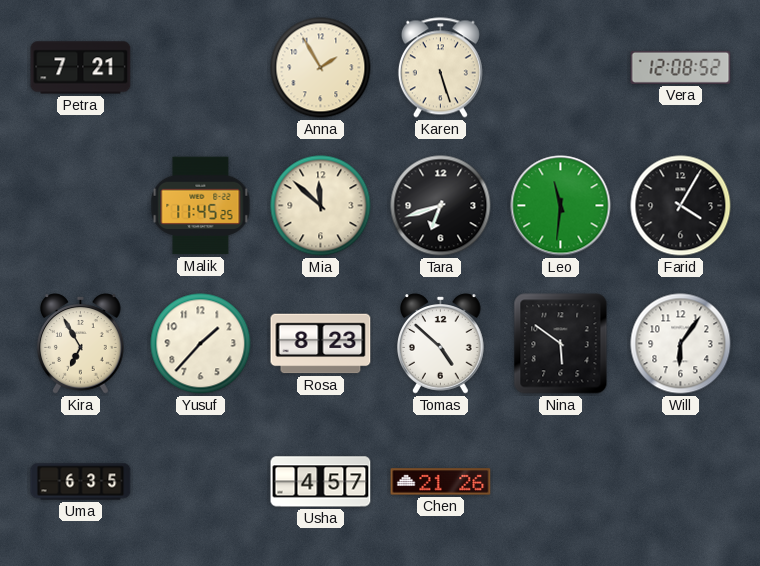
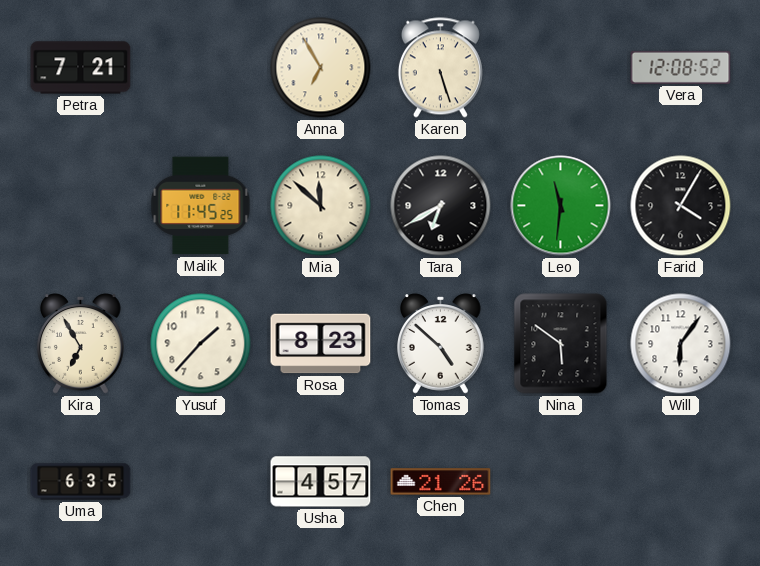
Anna: 1:55 -> 6:55 (321, 68)
Tara: 6:42 -> 6:40 (441, 206)
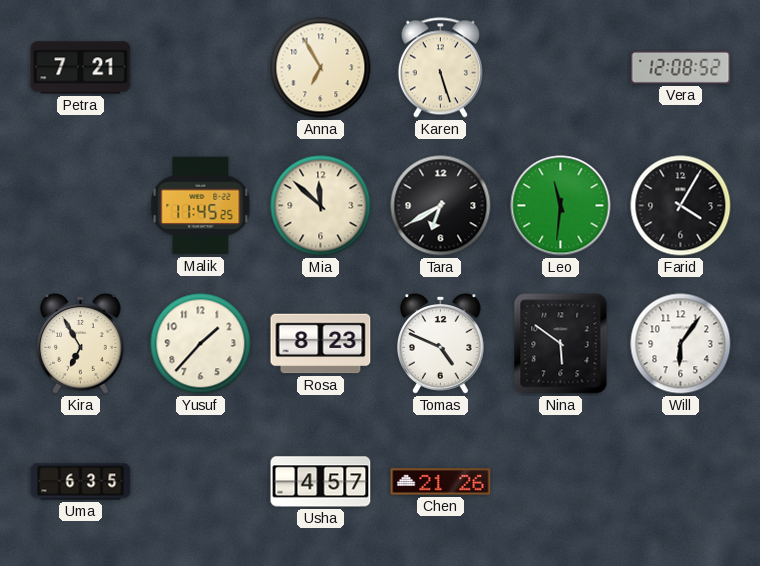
Tomas: 4:52 -> 4:49 (441, 344)
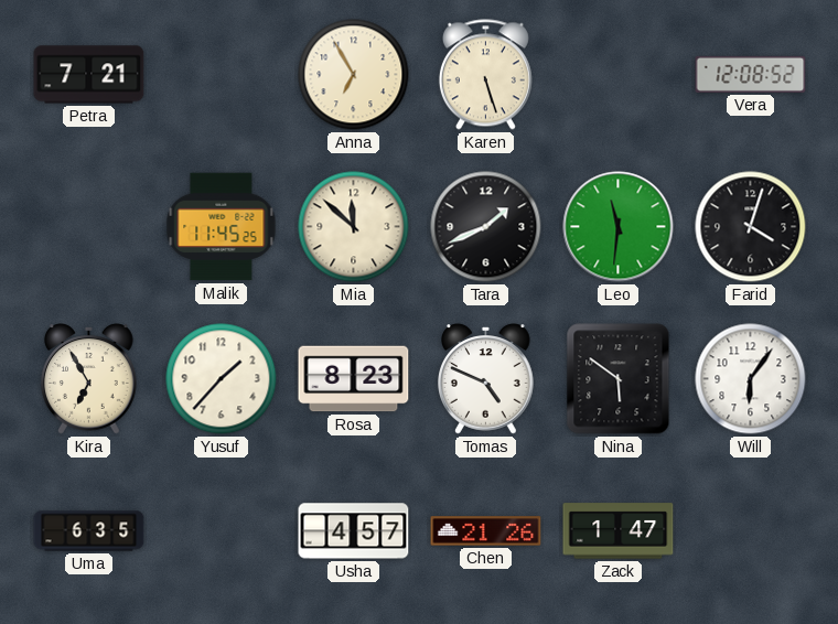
Tara: 6:40 -> 1:41 (486, 227)
Farid: 4:05 -> 4:03 (751, 227)
Zack: none -> 1:47 (619, 531)
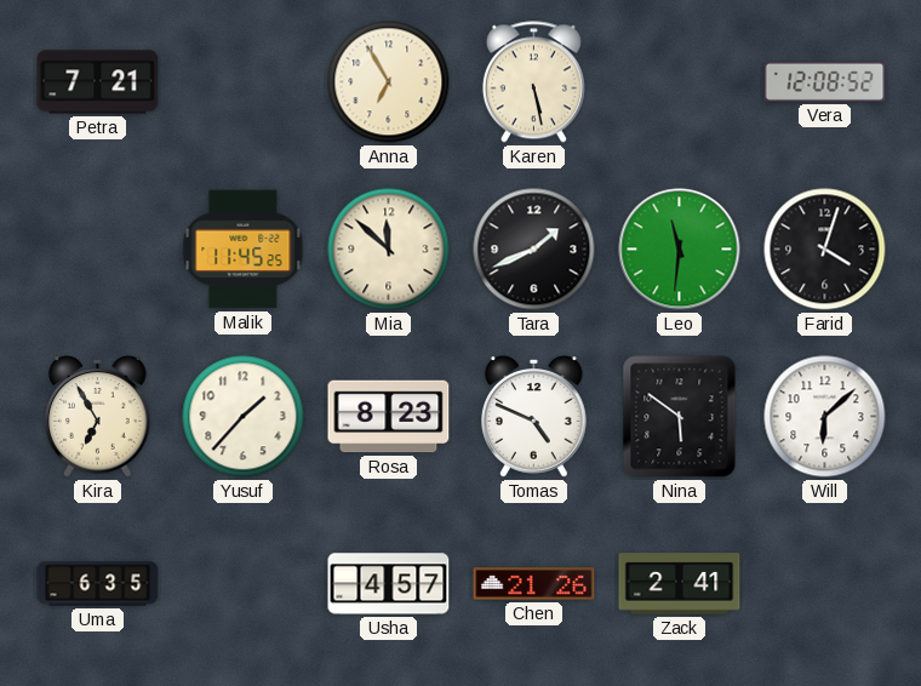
Karen: 5:27 -> 5:28 (533, 82)
Will: 6:06 -> 6:08 (825, 417)
Zack: 1:47 -> 2:41 (680, 584)
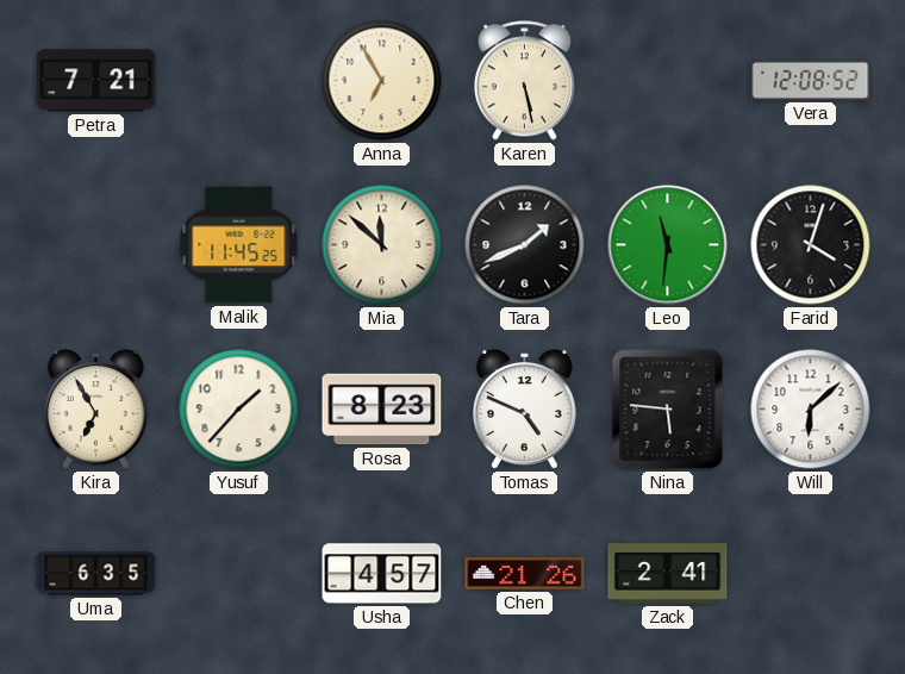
Nina: 5:51 -> 5:46 (668, 410)
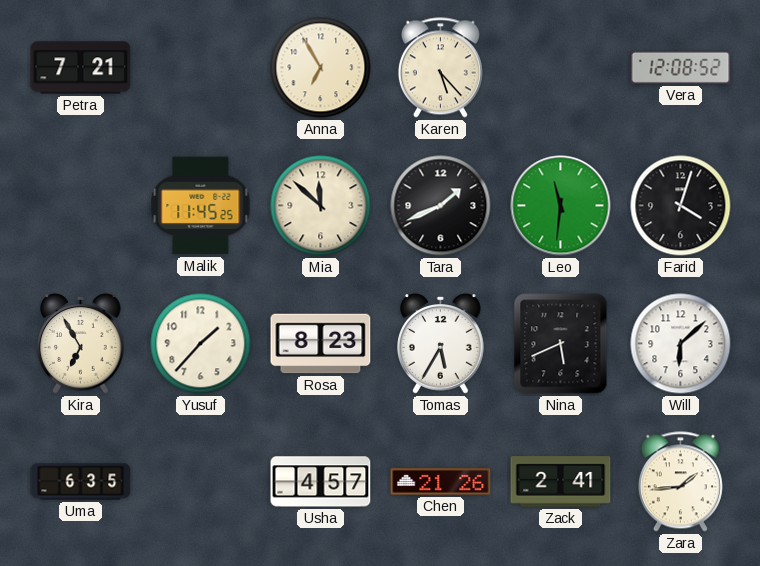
Karen: 5:28 -> 5:23 (440, 68)
Tomas: 4:49 -> 5:35 (441, 344)
Nina: 5:46 -> 5:41 (561, 344)
Zara: none -> 1:44 (680, 482)
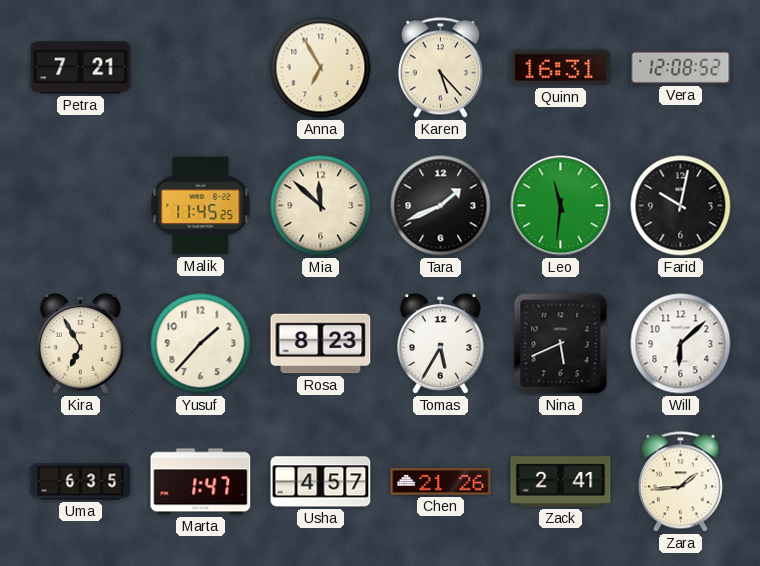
Quinn: none -> 16:31 (561, 68)
Farid: 4:03 -> 10:02 (681, 206)
Marta: none -> 1:47 (201, 482)
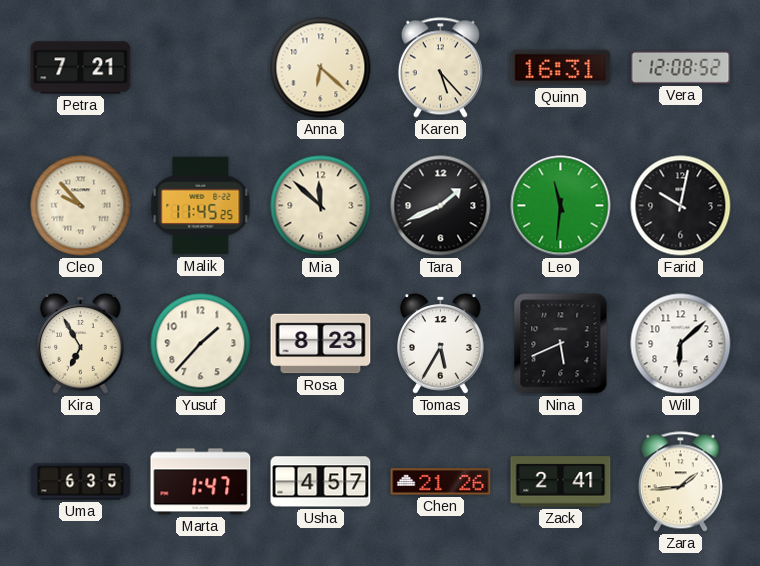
Anna: 6:55 -> 6:22 (321, 68)
Cleo: none -> 9:53 (81, 206)
